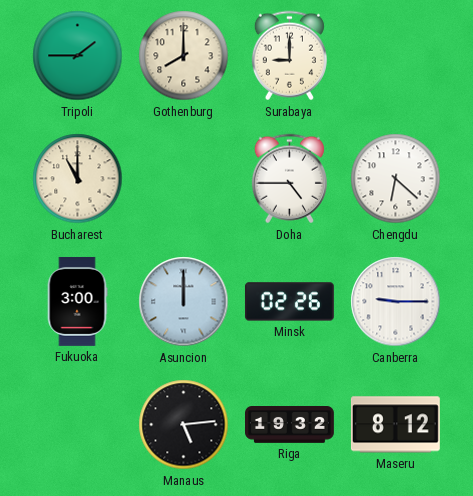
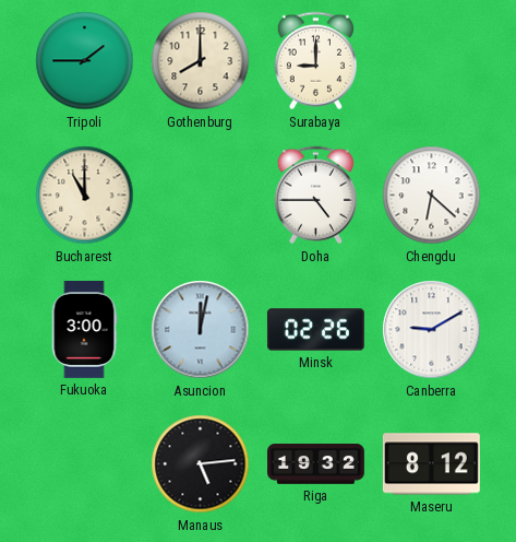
Asuncion: 12:00 -> 12:02 (201, 330)
Canberra: 9:15 -> 9:10 (432, 330)
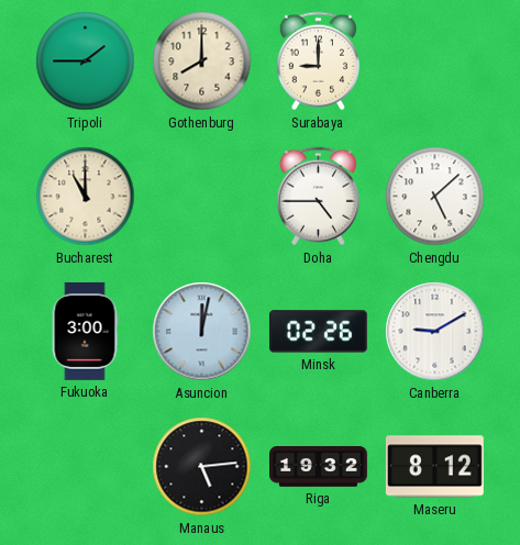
Chengdu: 6:22 -> 5:08 (435, 197)
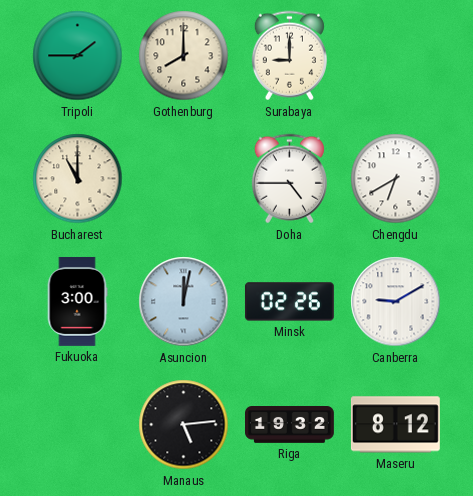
Chengdu: 5:08 -> 6:40 (396, 179)
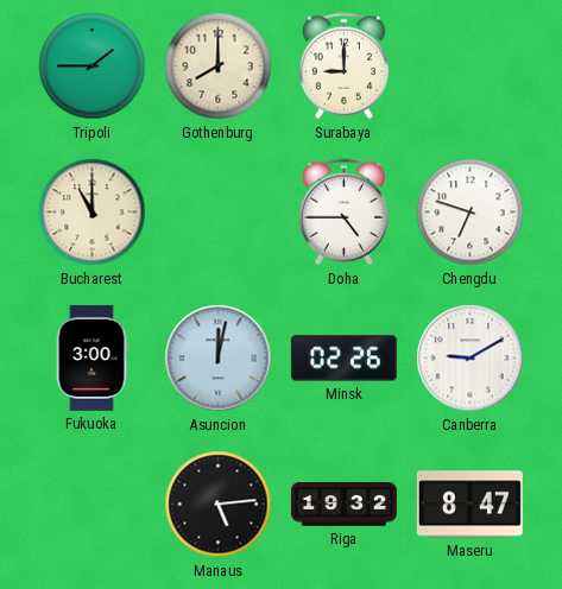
Chengdu: 6:40 -> 6:48 (471, 213)
Maseru: 8:12 -> 8:47 (469, 505)
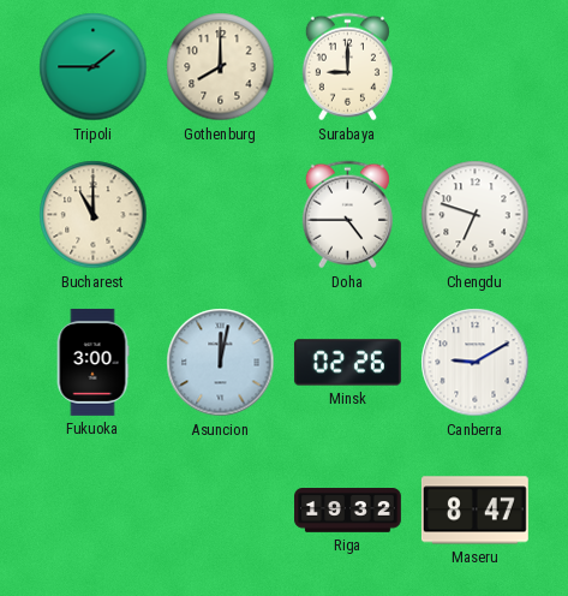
Manaus: 5:14 -> none (219, 505)
